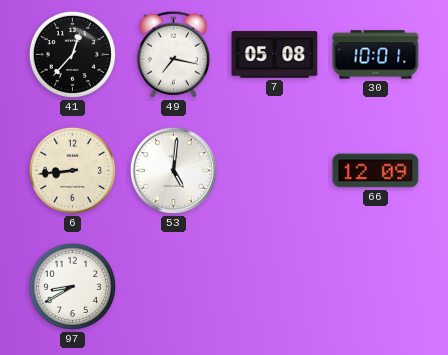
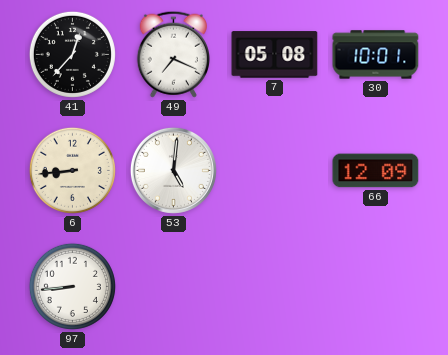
49: 7:17 -> 7:19 (173, 54)
97: 8:40 -> 8:44 (72, 286)
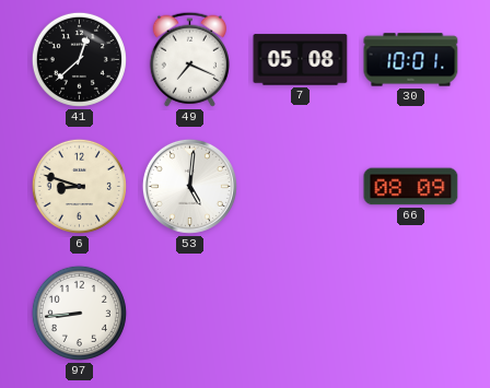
41: 12:37 -> 12:38 (79, 59)
6: 8:44 -> 8:48 (79, 186)
66: 12:09 -> 08:09 (411, 187)
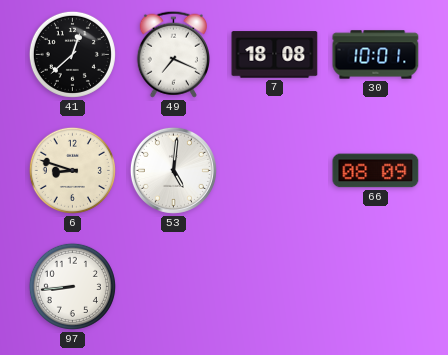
7: 05:08 -> 18:08 (275, 55)
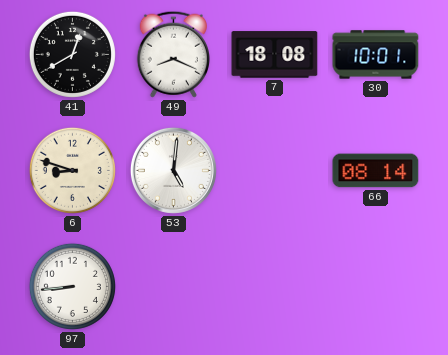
41: 12:38 -> 12:40 (72, 54)
49: 7:19 -> 8:19 (173, 54)
66: 08:09 -> 08:14 (376, 171)
